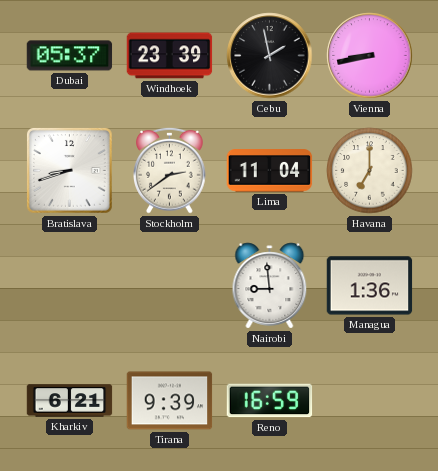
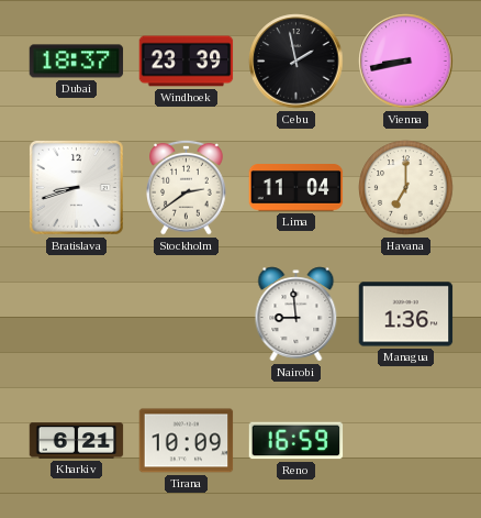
Dubai: 05:37 -> 18:37 (77, 62)
Tirana: 9:39 -> 10:09 (187, 441)
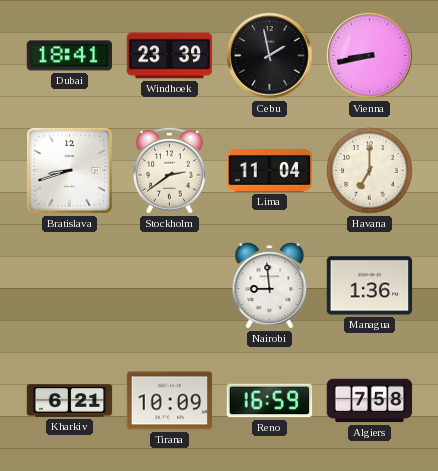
Dubai: 18:37 -> 18:41 (70, 56)
Algiers: none -> 7:58 (370, 401)
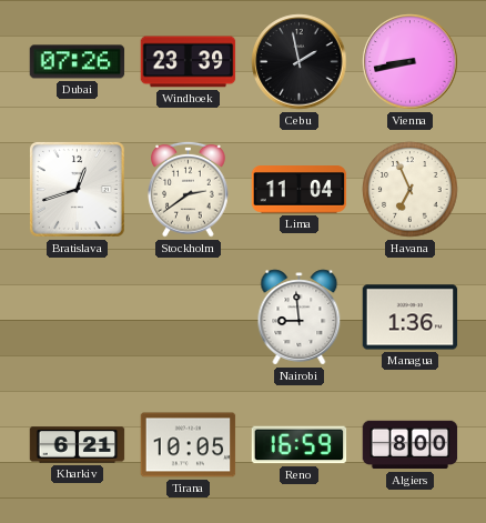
Dubai: 18:41 -> 07:26 (78, 62)
Bratislava: 8:42 -> 12:42 (77, 189)
Havana: 7:00 -> 6:56 (411, 190)
Tirana: 10:09 -> 10:05 (189, 445)
Algiers: 7:58 -> 8:00 (411, 445)
